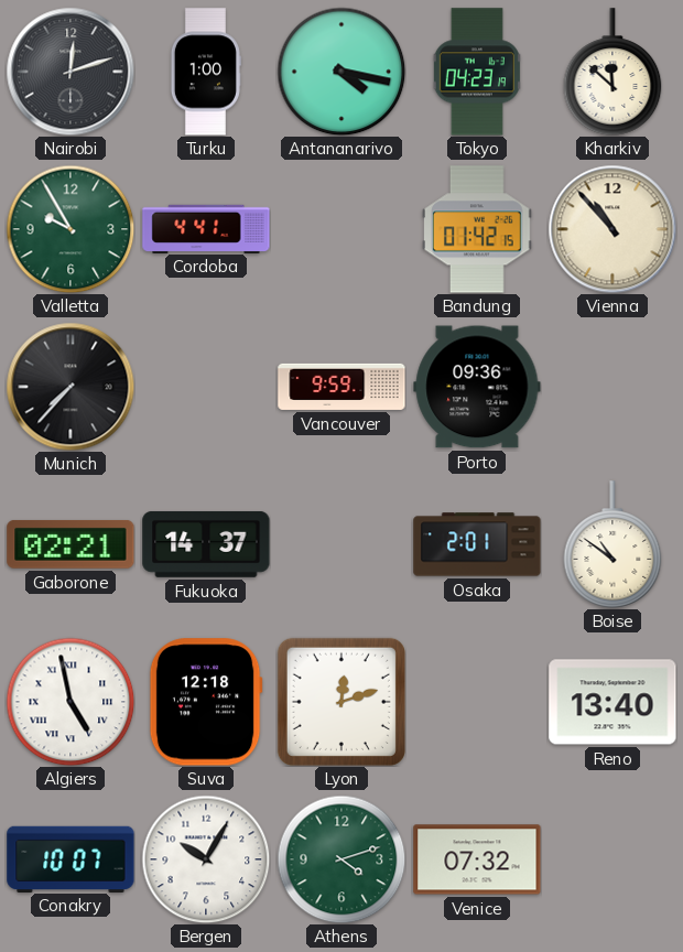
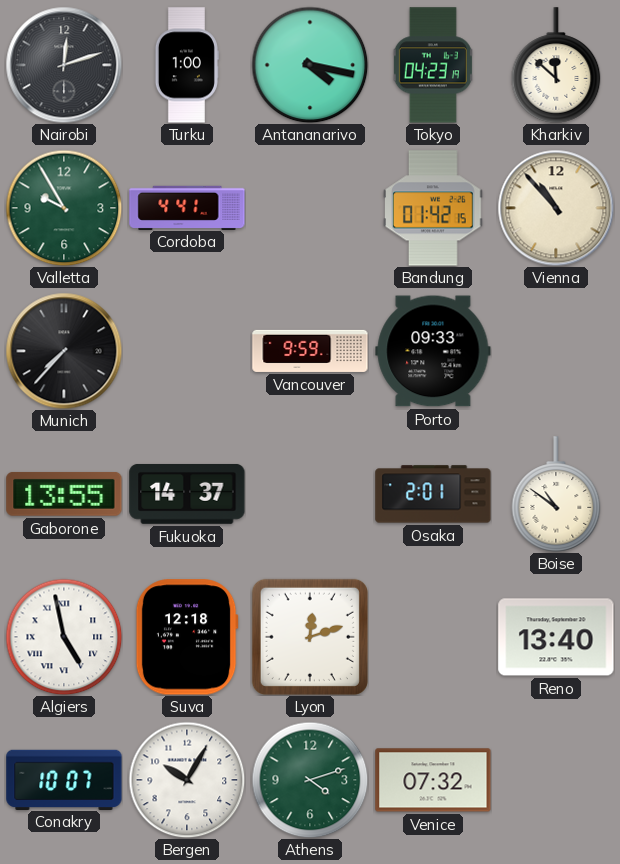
Porto: 09:36 -> 09:33 (433, 351)
Gaborone: 02:21 -> 13:55 (64, 494)
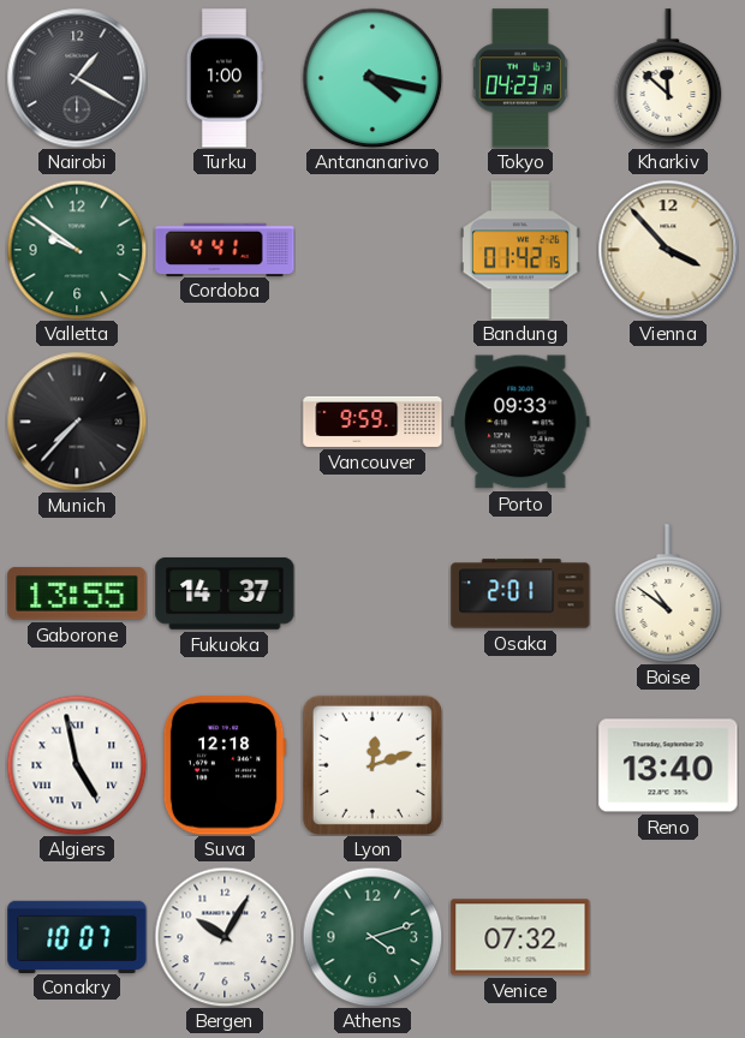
Nairobi: 12:12 -> 1:20 (77, 78)
Valletta: 9:55 -> 9:51 (77, 250)
Vienna: 10:53 -> 3:53 (668, 250)
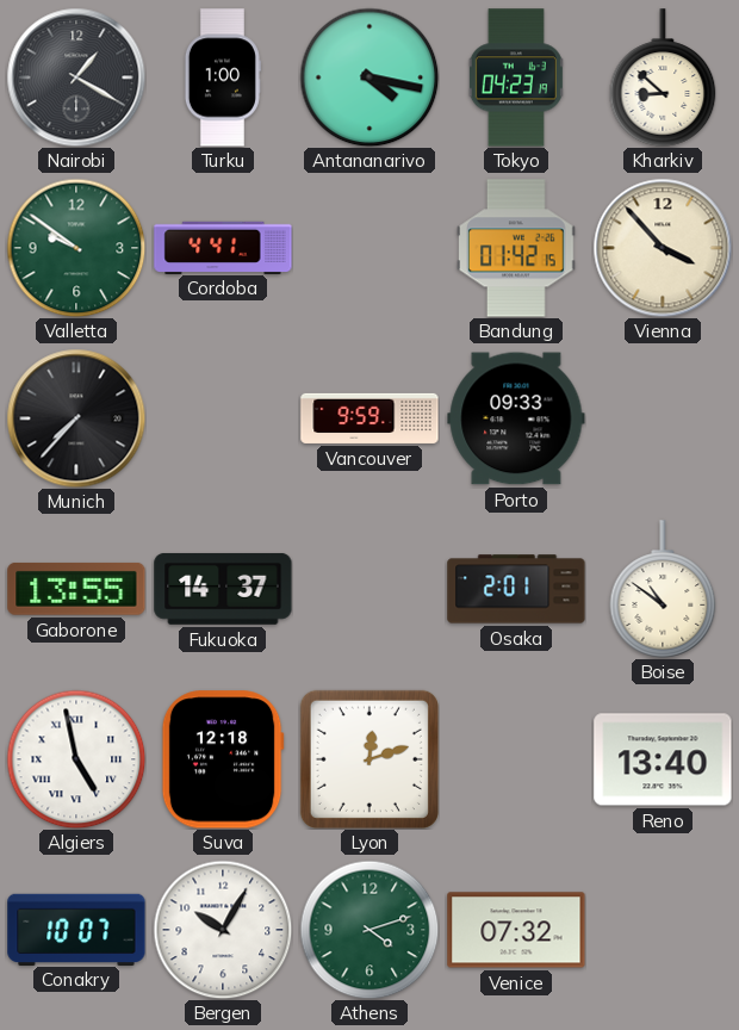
Kharkiv: 11:52 -> 8:52 (663, 77)
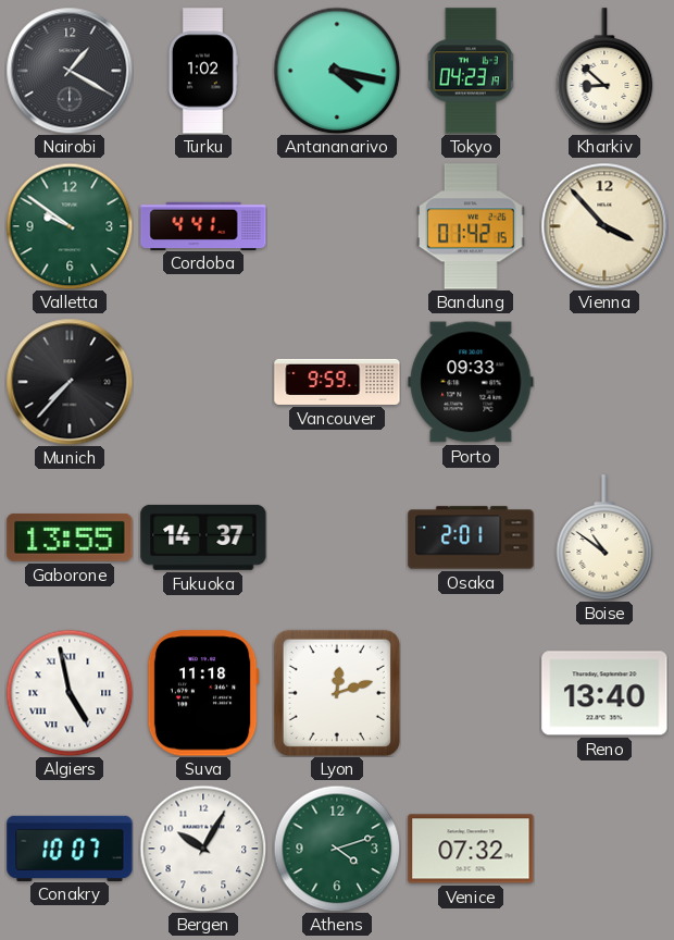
Turku: 1:00 -> 1:02 (202, 71)
Suva: 12:18 -> 11:18 (203, 693)
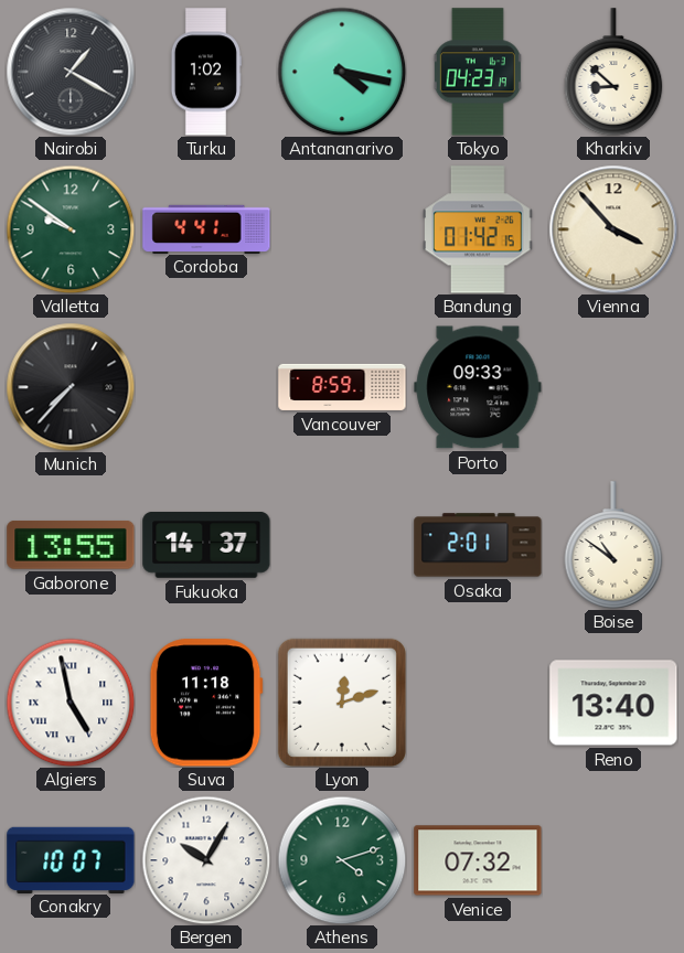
Vancouver: 9:59 -> 8:59 (342, 387)
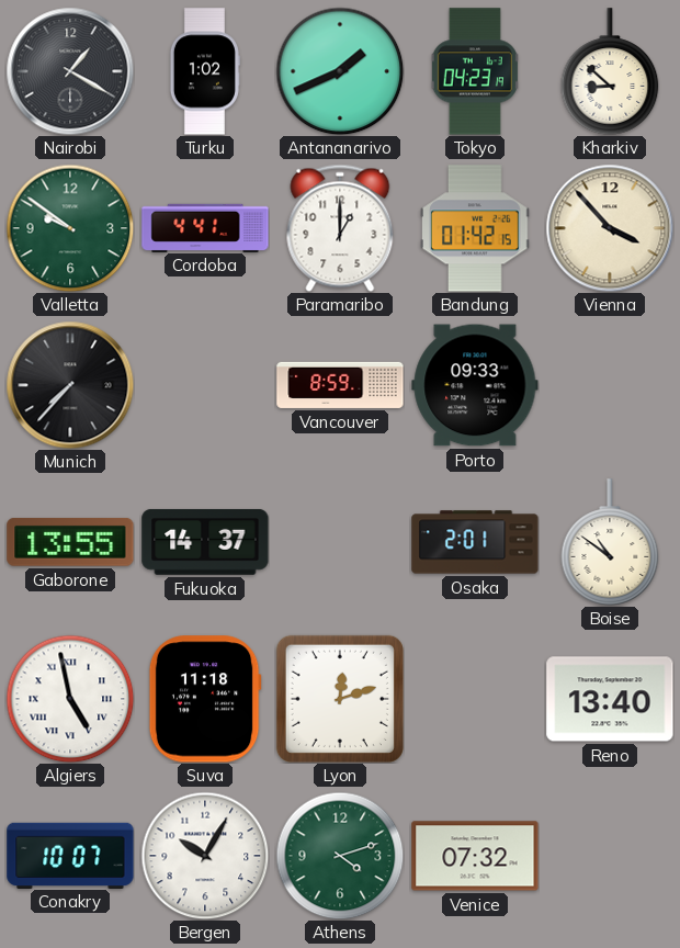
Antananarivo: 4:17 -> 1:41 (340, 71)
Paramaribo: none -> 1:00 (340, 228)
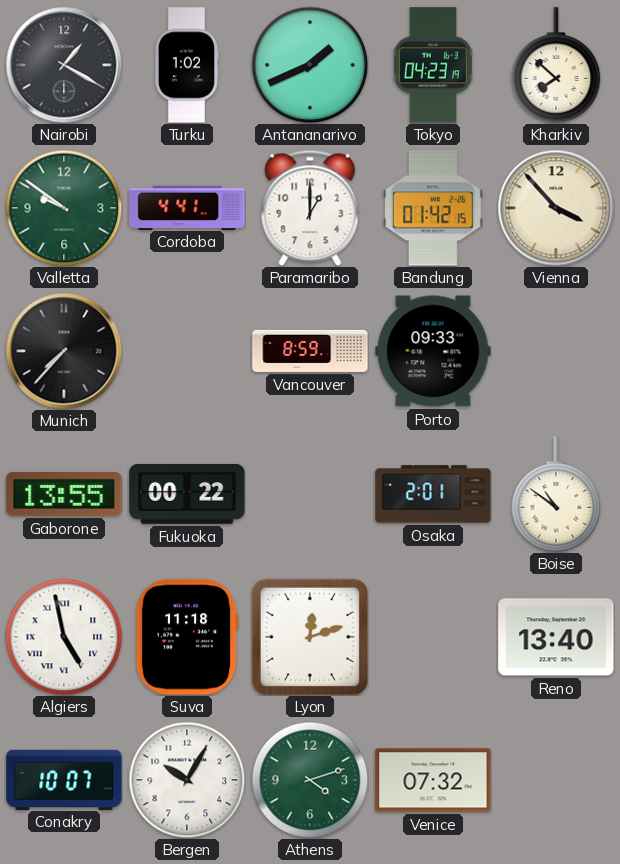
Kharkiv: 8:52 -> 7:52 (556, 65)
Fukuoka: 14:37 -> 00:22 (187, 494)
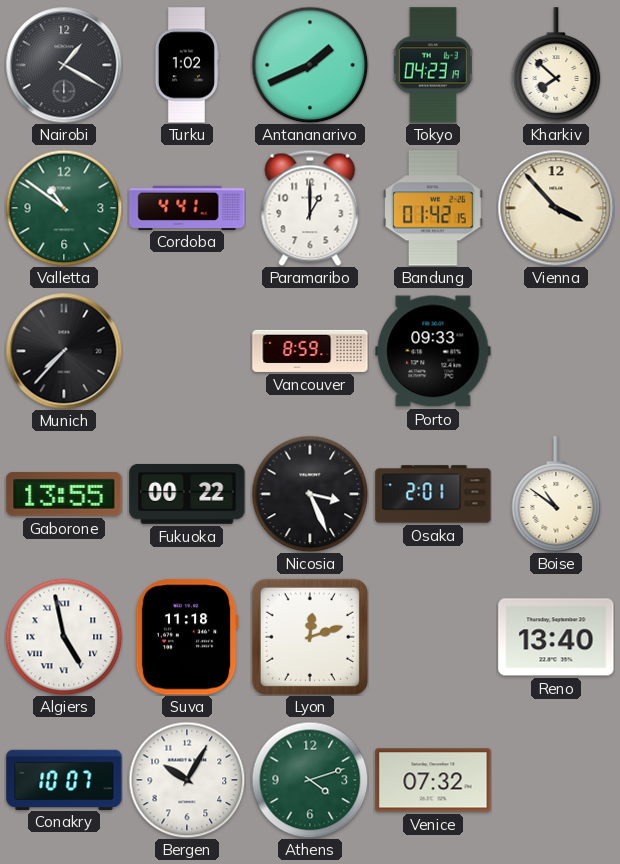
Valletta: 9:51 -> 10:51 (64, 208)
Nicosia: none -> 3:26 (310, 494)
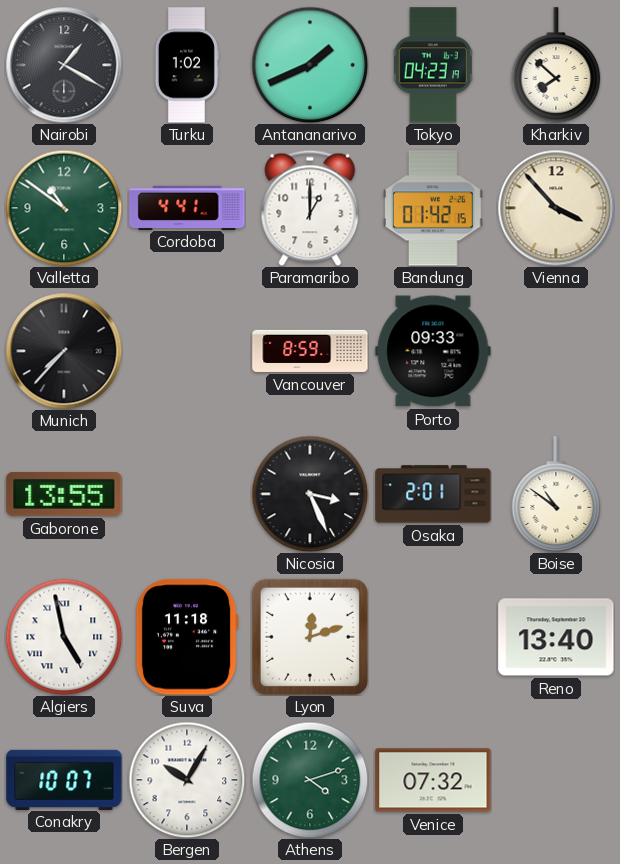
Fukuoka: 00:22 -> none (187, 494)
